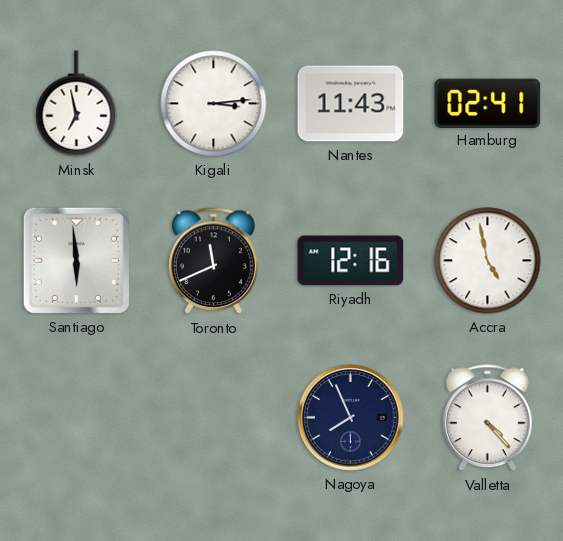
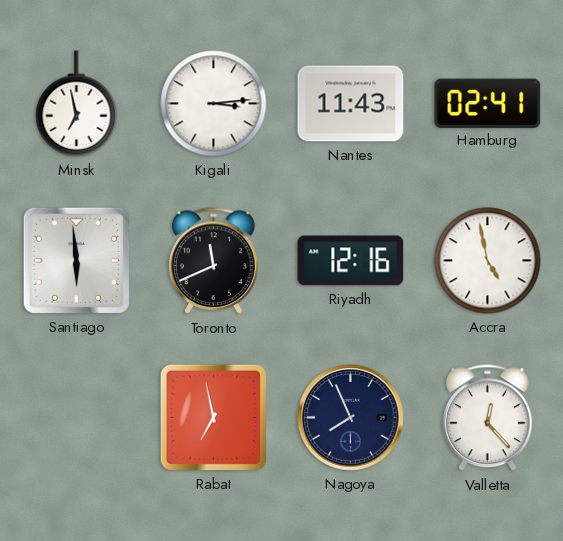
Rabat: none -> 6:58 (213, 417)
Valletta: 4:23 -> 12:23 (488, 418)
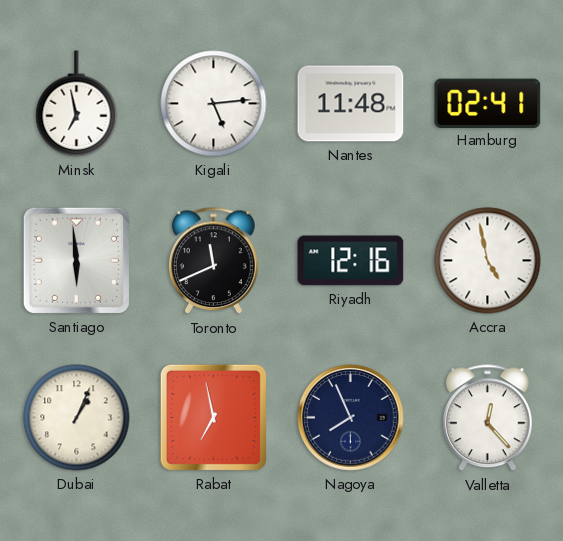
Kigali: 3:14 -> 5:14 (214, 104)
Nantes: 11:43 -> 11:48 (351, 104)
Dubai: none -> 1:04 (77, 418)
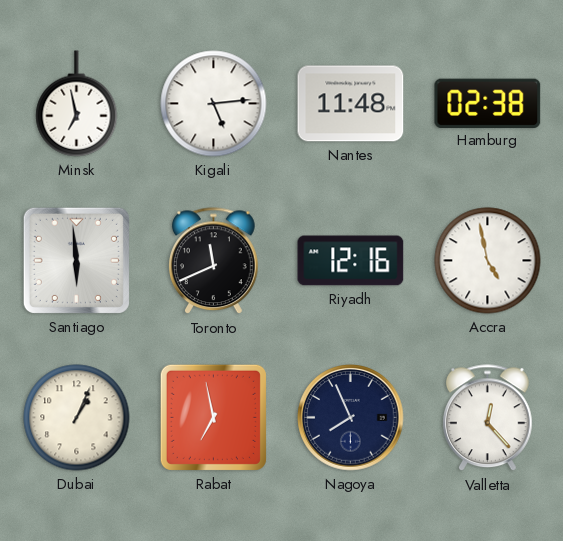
Hamburg: 02:41 -> 02:38 (488, 103)
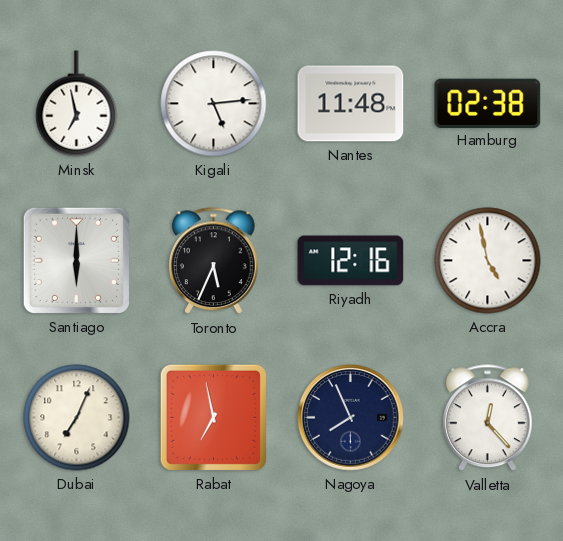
Santiago: 5:59 -> 6:00 (76, 260)
Toronto: 11:41 -> 5:34 (214, 261)
Dubai: 1:04 -> 7:04 (77, 418)
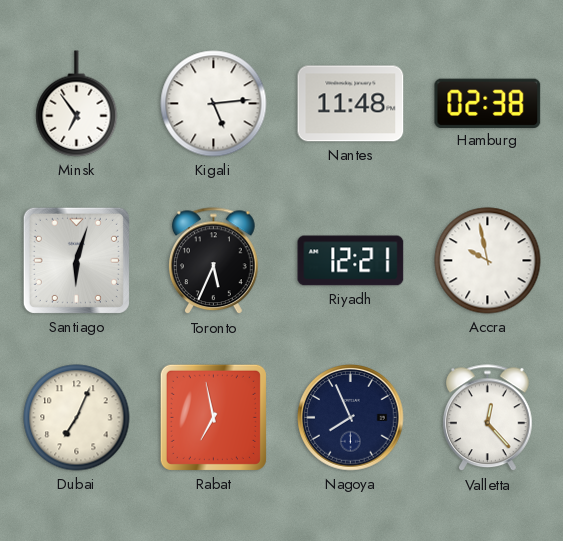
Minsk: 6:58 -> 6:54 (77, 104)
Santiago: 6:00 -> 6:03 (76, 260)
Riyadh: 12:16 -> 12:21 (351, 261)
Accra: 4:58 -> 9:58 (488, 261)
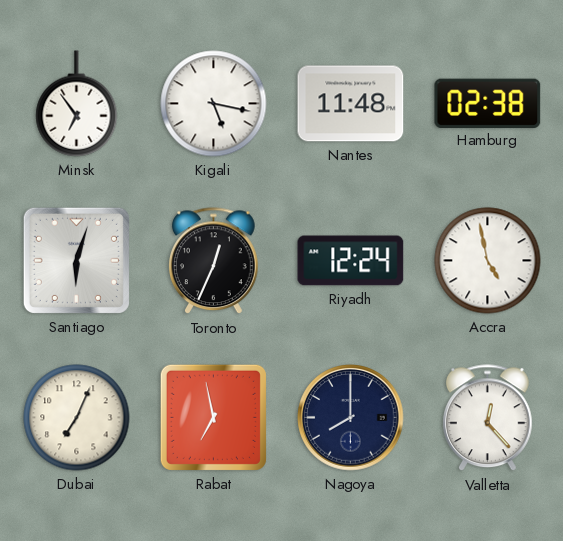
Kigali: 5:14 -> 5:17 (214, 104)
Toronto: 5:34 -> 12:34 (214, 261)
Riyadh: 12:21 -> 12:24 (351, 261)
Accra: 9:58 -> 4:58 (488, 261)
Nagoya: 7:56 -> 8:00 (351, 418)
